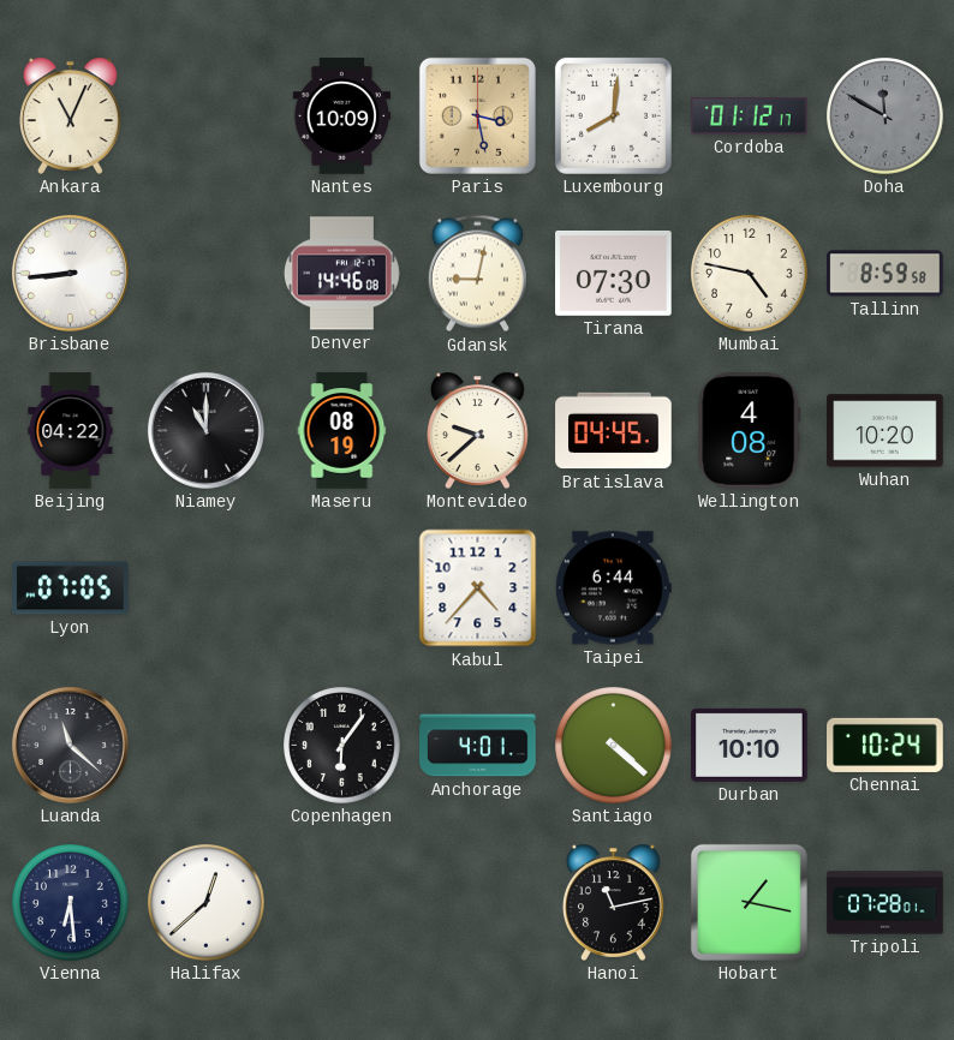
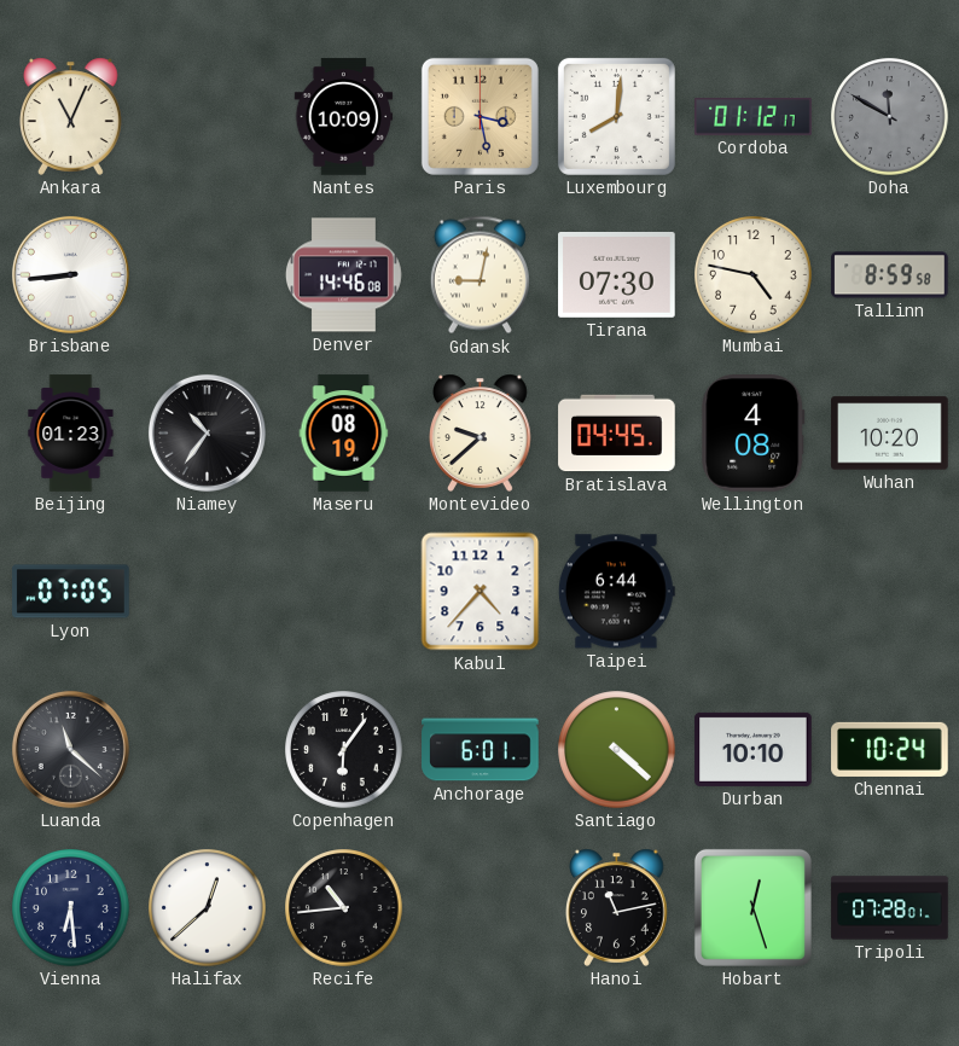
Beijing: 04:22 -> 01:23 (71, 434)
Niamey: 11:00 -> 10:36 (207, 432)
Anchorage: 4:01 -> 6:01 (481, 750)
Recife: none -> 10:44 (344, 908)
Hobart: 1:17 -> 12:27 (752, 907)
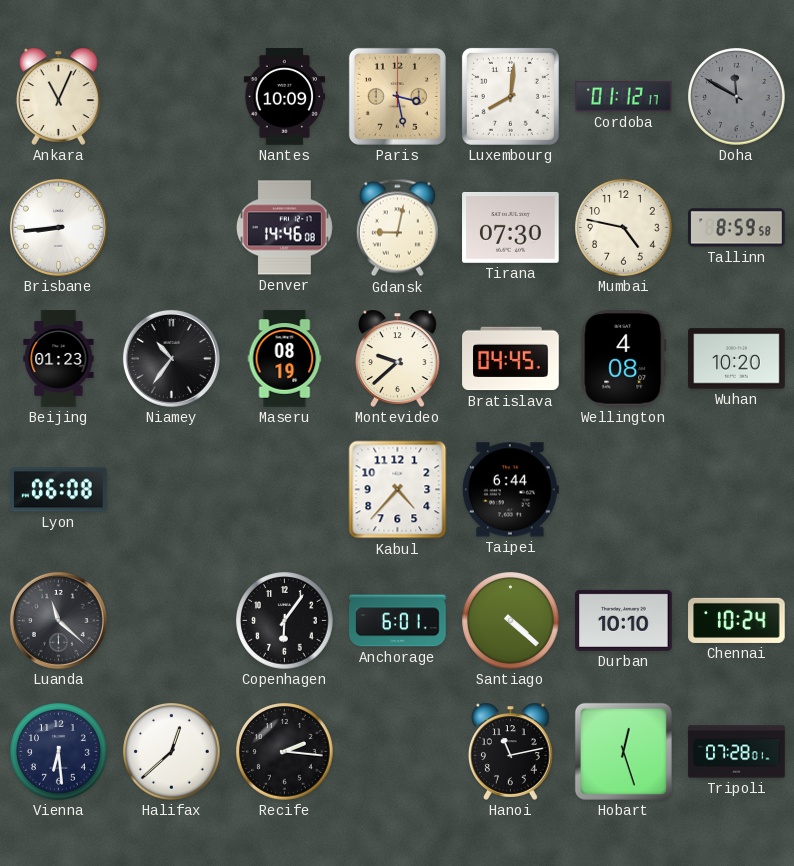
Lyon: 07:05 -> 06:08 (59, 490)
Recife: 10:44 -> 2:16 (285, 752)
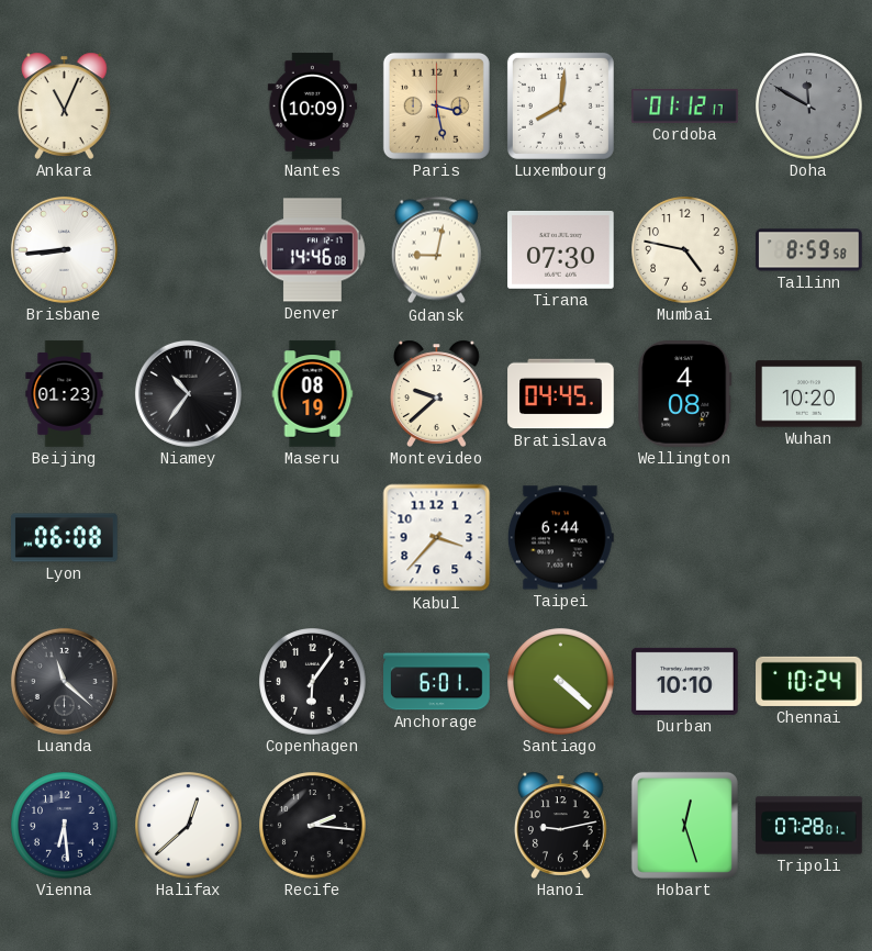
Kabul: 4:37 -> 3:37 (437, 538)
Hanoi: 11:13 -> 9:13 (561, 825)
